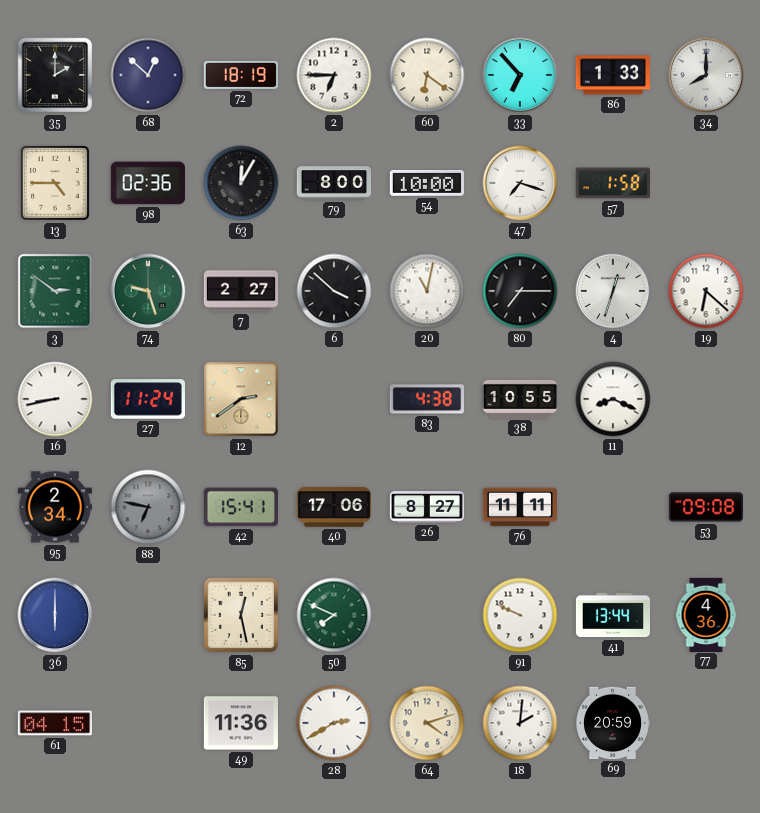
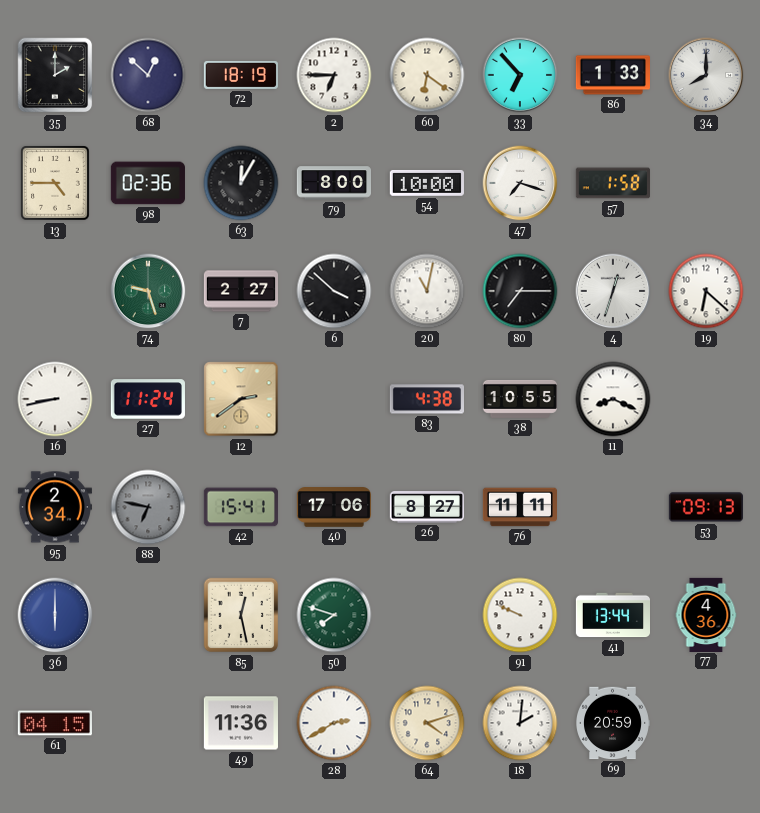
3: 2:51 -> none (55, 291)
53: 09:08 -> 09:13 (705, 507)
50: 7:49 -> 7:48 (334, 615)
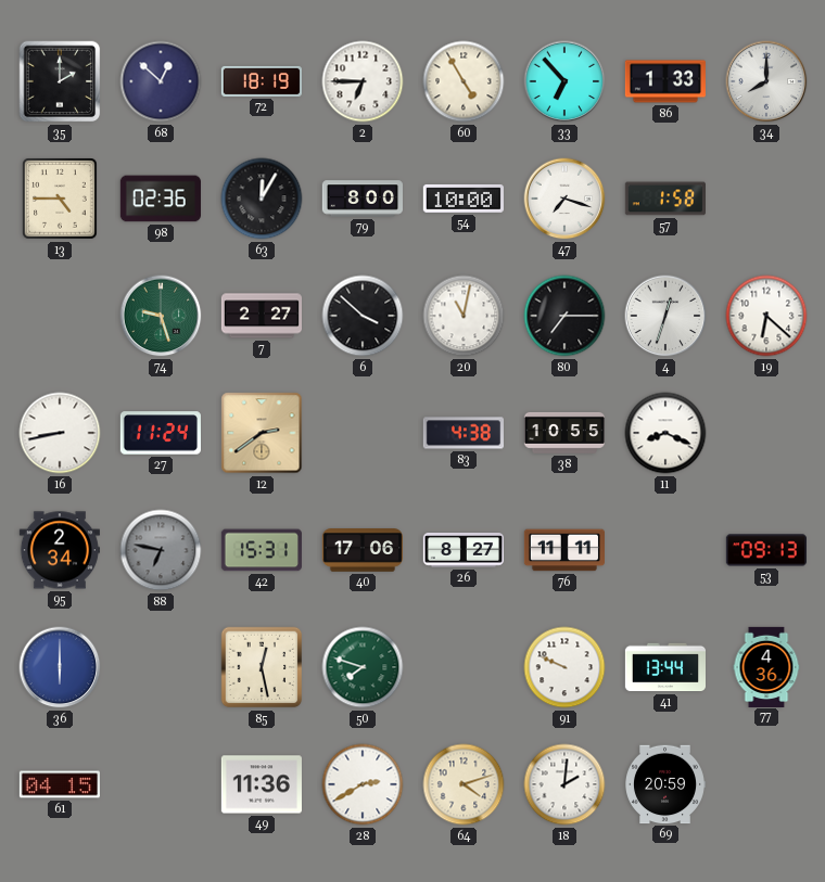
60: 6:21 -> 4:55 (464, 81)
42: 15:41 -> 15:31 (262, 550)
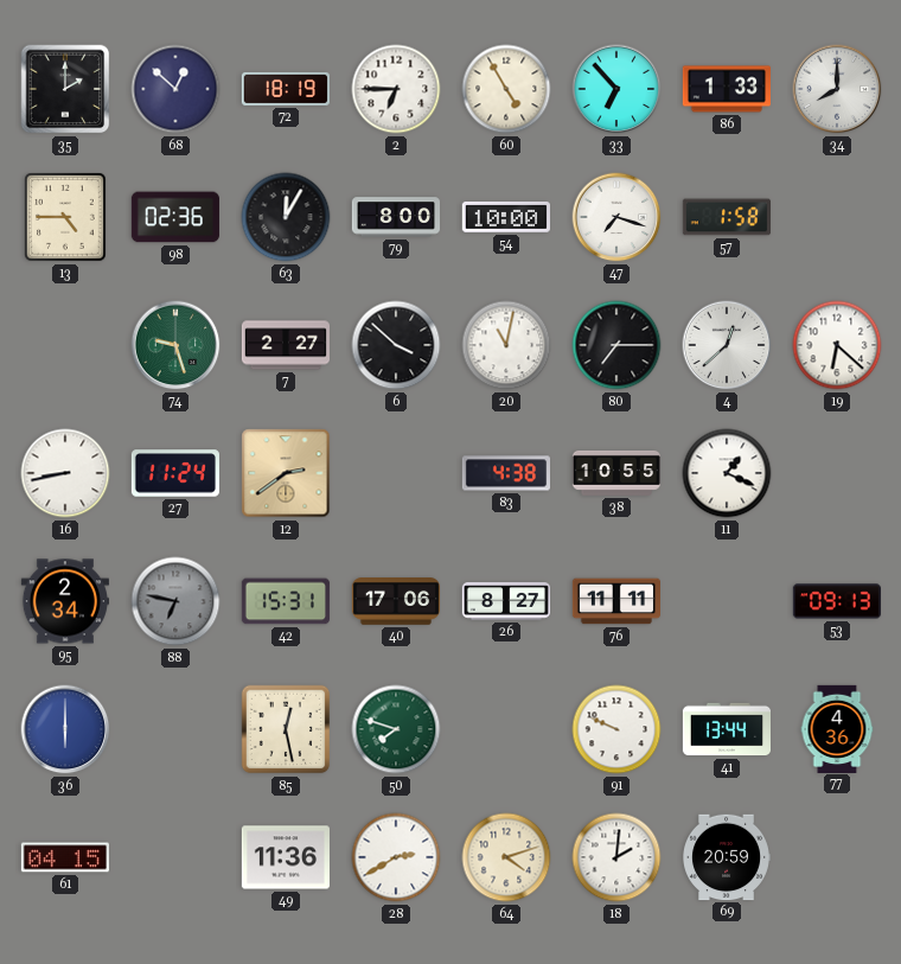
4: 12:33 -> 12:38 (727, 345)
11: 8:19 -> 1:19 (727, 473)
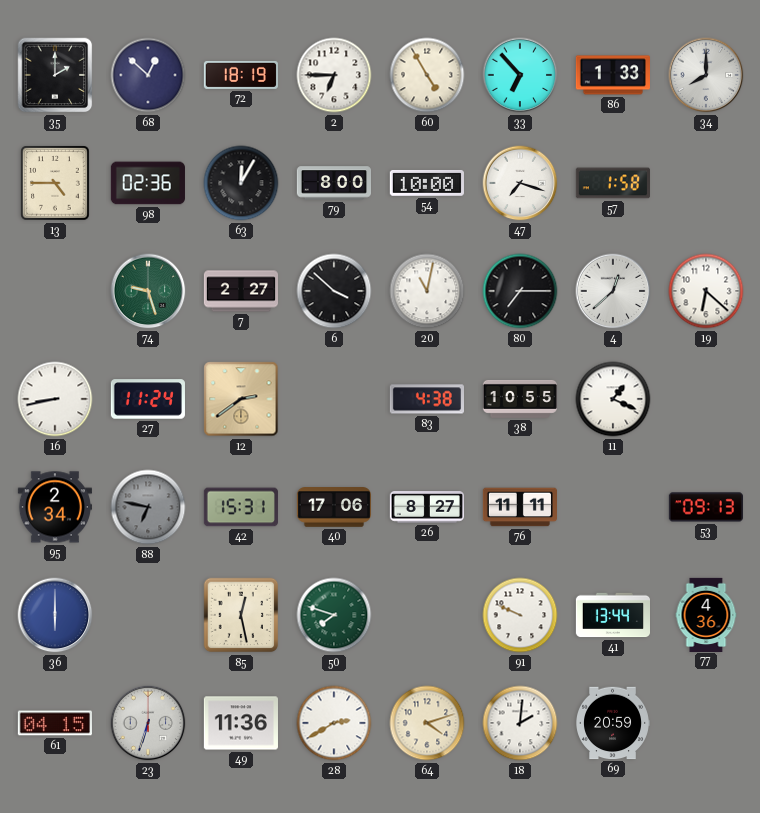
23: none -> 6:33 (148, 723)
